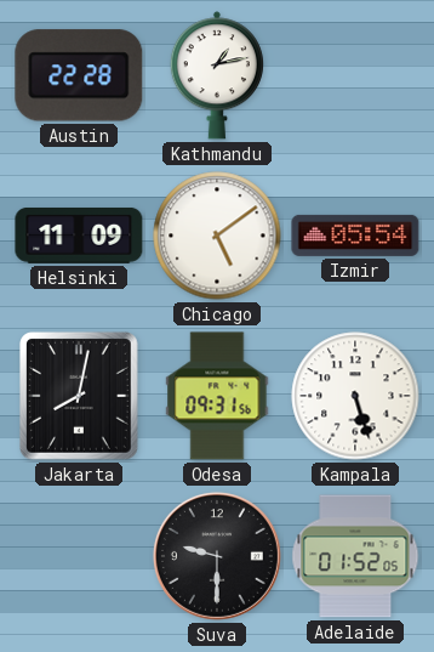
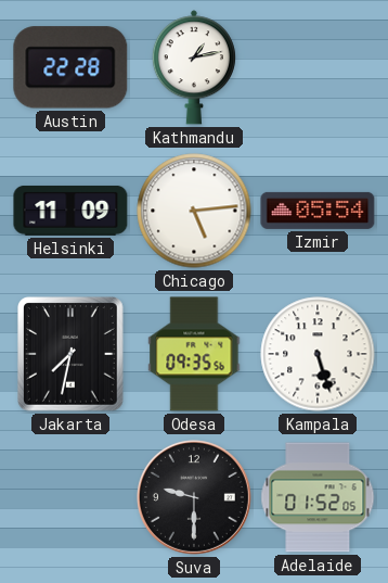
Chicago: 5:09 -> 5:14 (194, 211)
Jakarta: 8:02 -> 7:32 (72, 355)
Odesa: 09:31 -> 09:35 (194, 354)
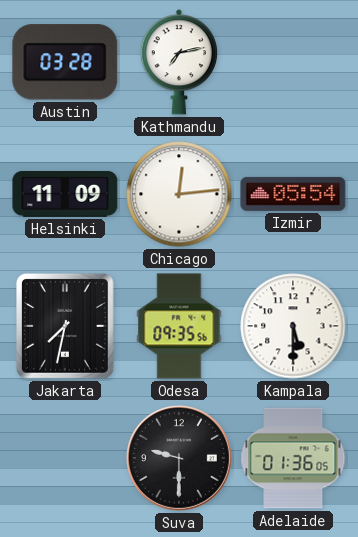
Austin: 22:28 -> 03:28 (65, 62)
Kathmandu: 1:13 -> 7:13 (179, 62)
Chicago: 5:14 -> 12:14 (179, 194)
Kampala: 5:27 -> 5:30 (293, 326)
Adelaide: 01:52 -> 01:36 (293, 458)
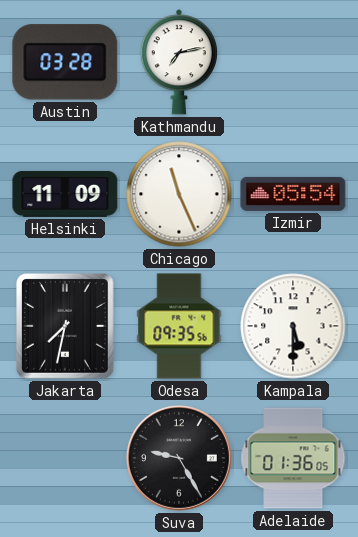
Chicago: 12:14 -> 11:26 (179, 194)
Suva: 9:30 -> 9:25 (179, 458)
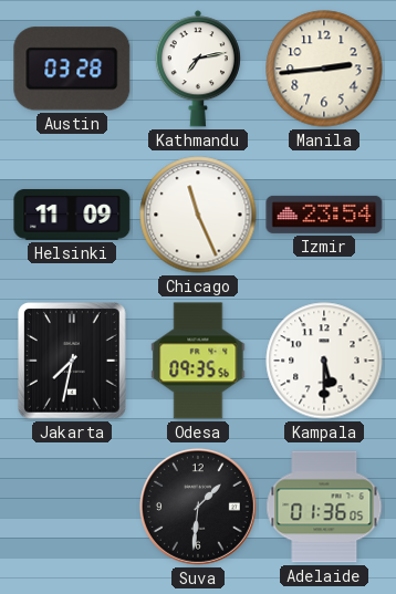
Manila: none -> 2:44 (324, 69)
Izmir: 05:54 -> 23:54 (324, 215)
Suva: 9:25 -> 1:31 (198, 507)
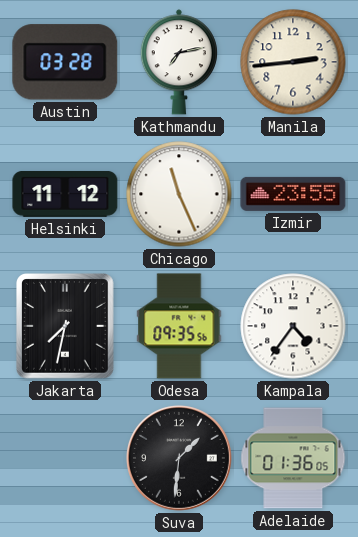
Helsinki: 11:09 -> 11:12 (65, 194)
Izmir: 23:54 -> 23:55 (293, 194)
Kampala: 5:30 -> 4:36 (293, 326)
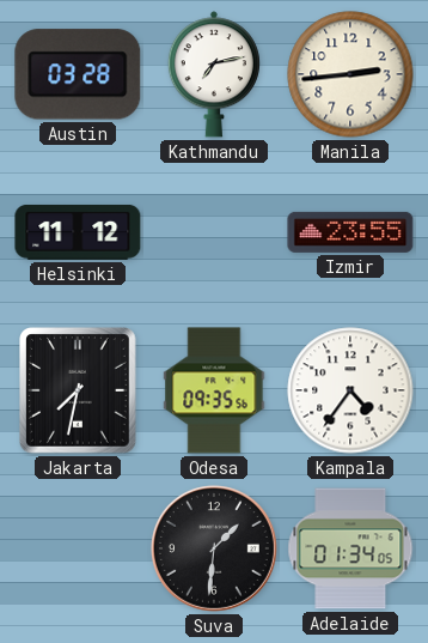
Chicago: 11:26 -> none (179, 194)
Adelaide: 01:36 -> 01:34 (350, 548)
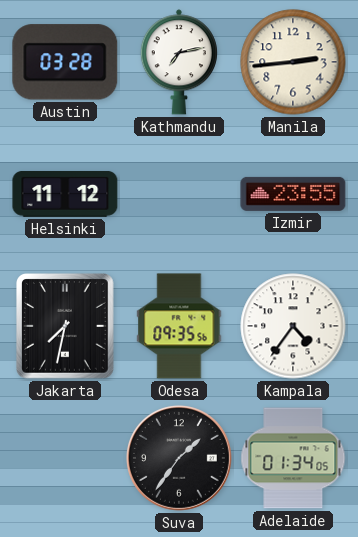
Suva: 1:31 -> 1:36 (179, 458)
